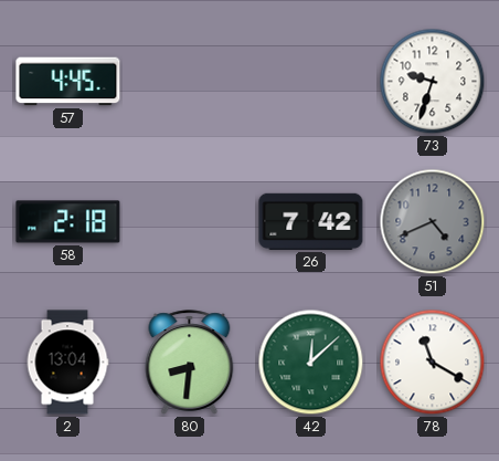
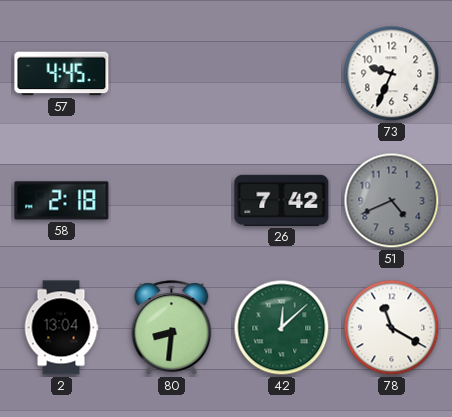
73: 9:33 -> 9:34 (392, 74)
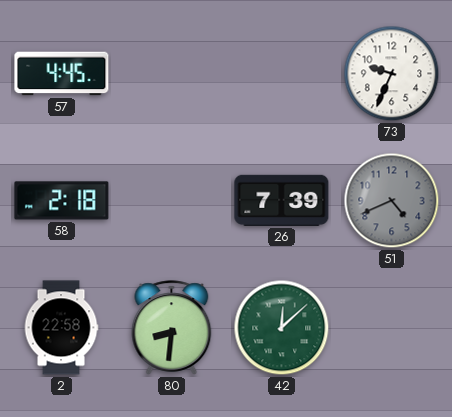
26: 7:42 -> 7:39 (282, 200)
2: 13:04 -> 22:58 (61, 328)
78: 11:20 -> none (392, 328)
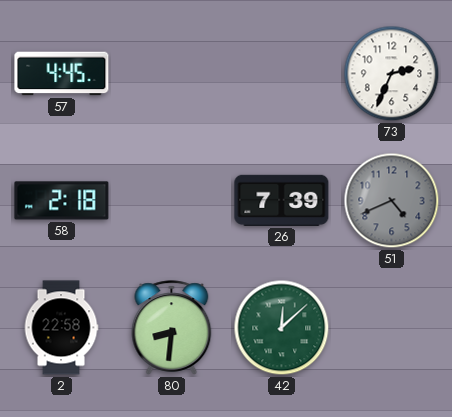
73: 9:34 -> 2:34 (392, 74)
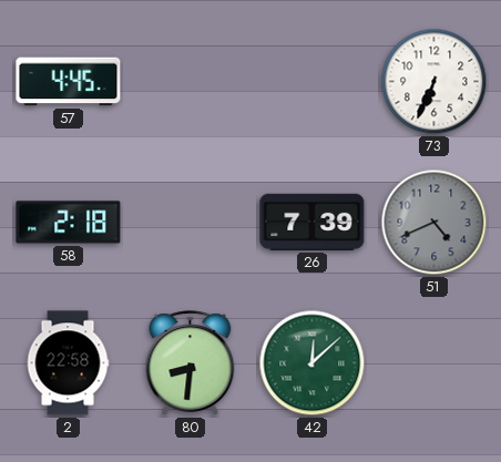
73: 2:34 -> 6:34 (434, 82)
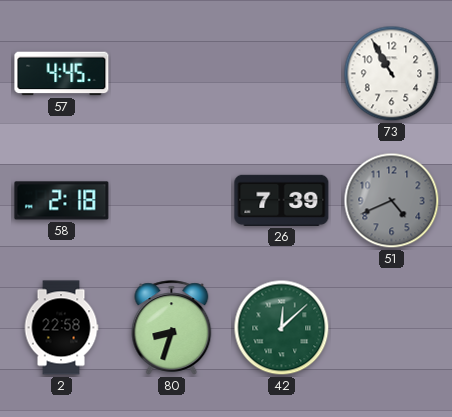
73: 6:34 -> 10:55 (392, 74)
80: 8:31 -> 8:33 (172, 328)
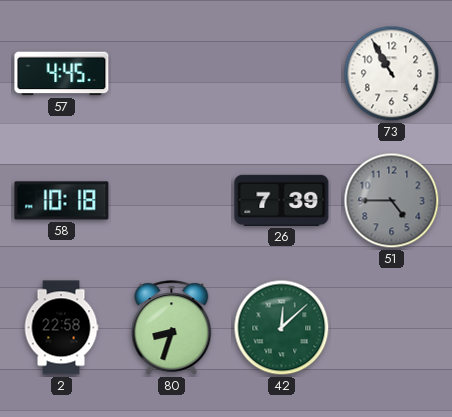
58: 2:18 -> 10:18 (62, 201)
51: 4:41 -> 4:45 (392, 201)
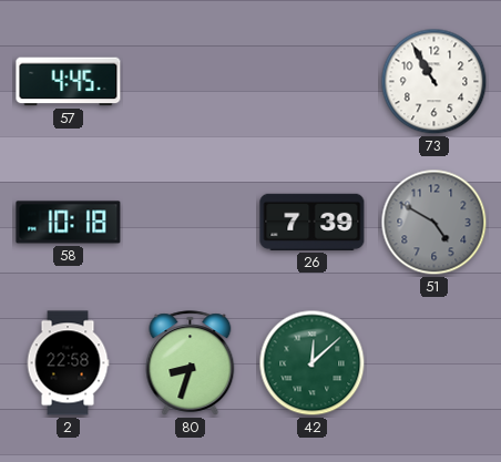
51: 4:45 -> 4:50 (434, 223)
